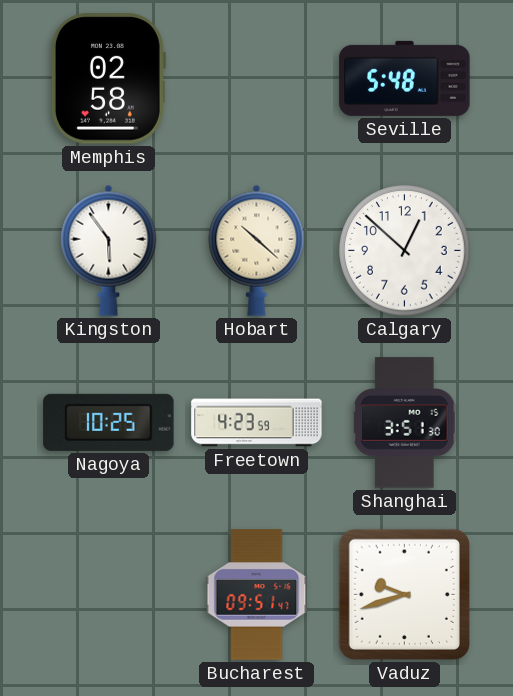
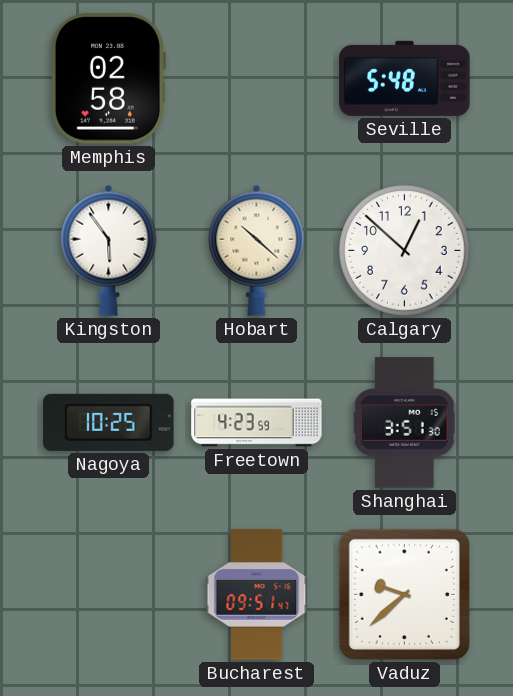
Vaduz: 9:42 -> 9:38 (404, 594)
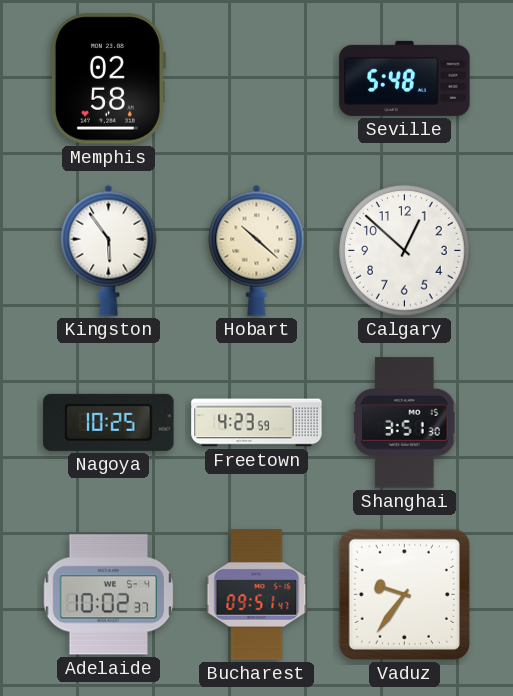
Adelaide: none -> 10:02 (109, 595)
Vaduz: 9:38 -> 9:36 (404, 594)
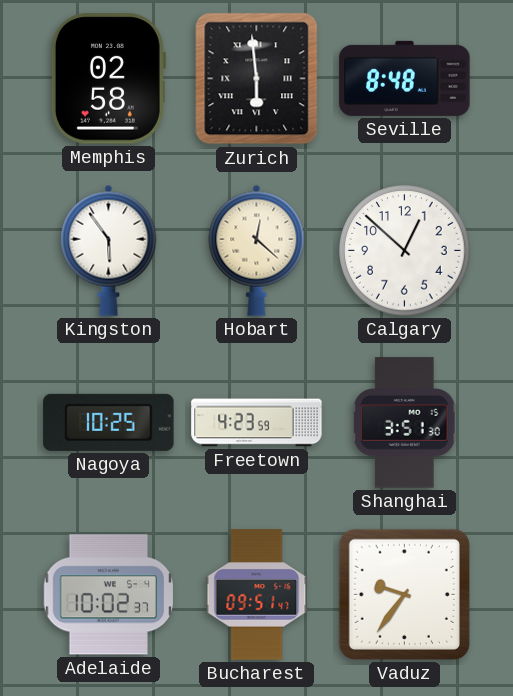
Zurich: none -> 5:59 (257, 79)
Seville: 5:48 -> 8:48 (405, 78)
Hobart: 10:22 -> 12:22 (257, 250)
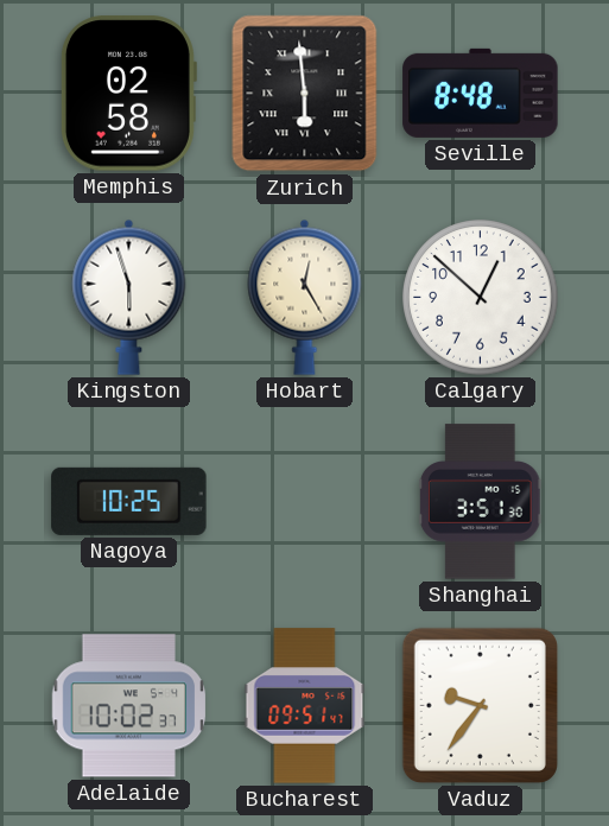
Kingston: 5:54 -> 5:57 (129, 297)
Hobart: 12:22 -> 12:25 (305, 297)
Freetown: 4:23 -> none (257, 423)
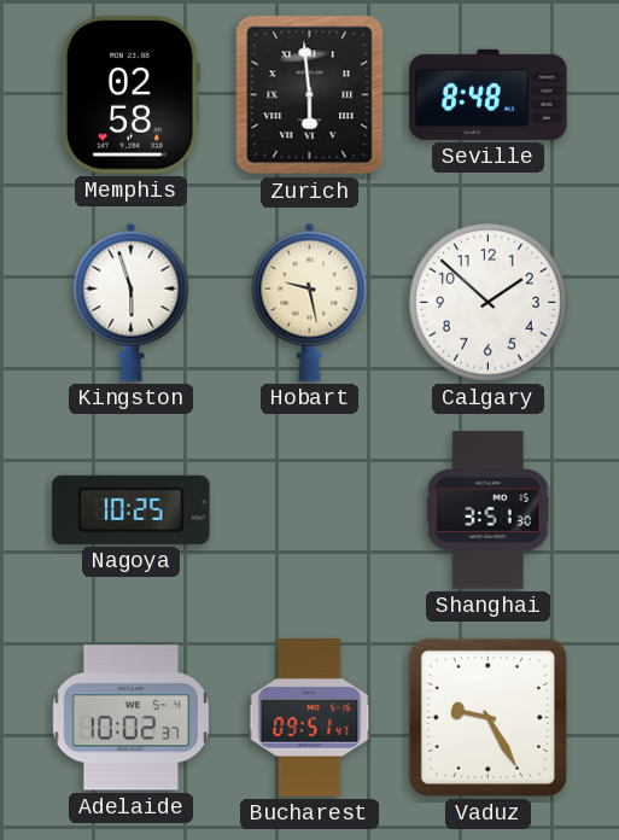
Hobart: 12:25 -> 9:28 (310, 302)
Calgary: 12:52 -> 1:52 (489, 303)
Vaduz: 9:36 -> 9:25 (487, 717)
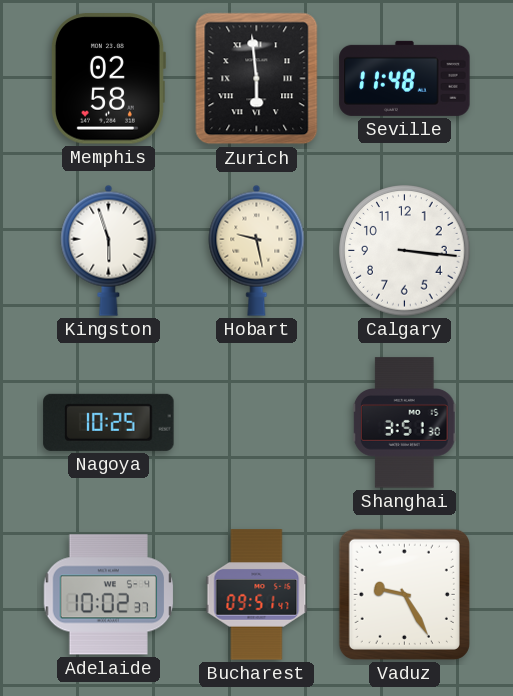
Seville: 8:48 -> 11:48 (405, 78)
Calgary: 1:52 -> 3:16 (405, 251)
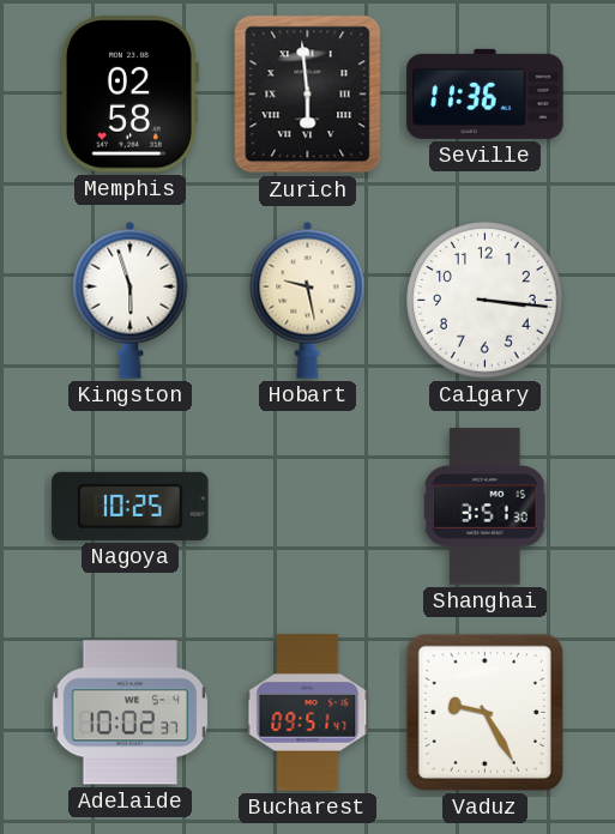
Seville: 11:48 -> 11:36 (486, 93)
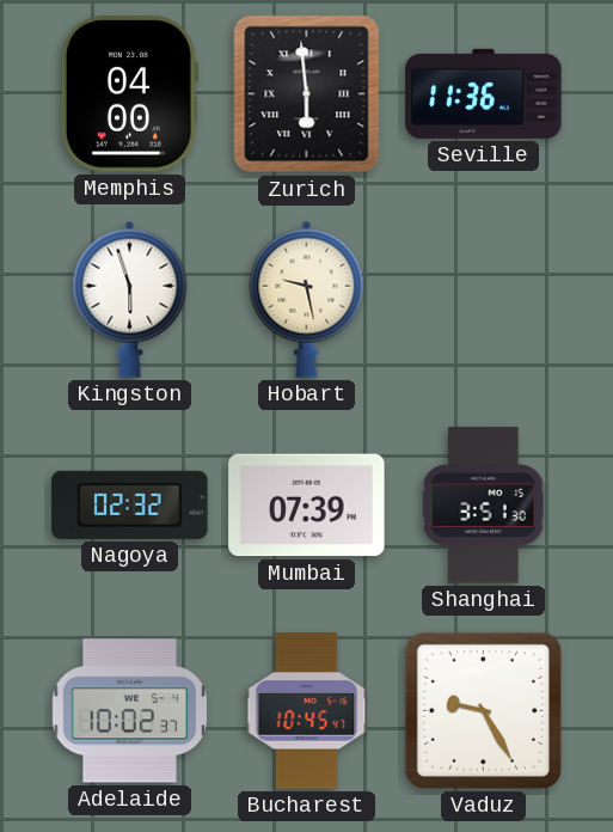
Memphis: 02:58 -> 04:00 (129, 94)
Calgary: 3:16 -> none (486, 301)
Nagoya: 10:25 -> 02:32 (130, 504)
Mumbai: none -> 07:39 (307, 506)
Bucharest: 09:51 -> 10:45 (307, 711)
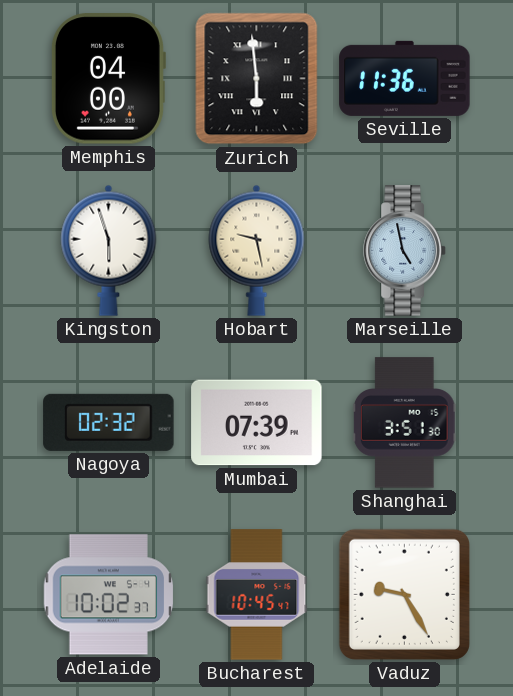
Marseille: none -> 4:58 (405, 251)
